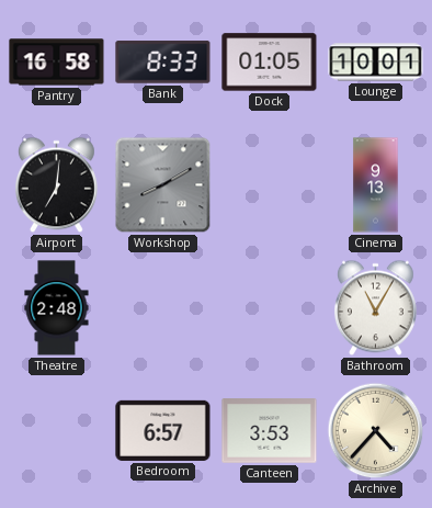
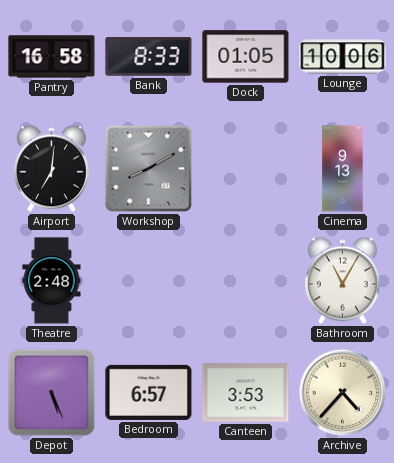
Lounge: 10:01 -> 10:06 (343, 57)
Depot: none -> 5:26 (52, 393)
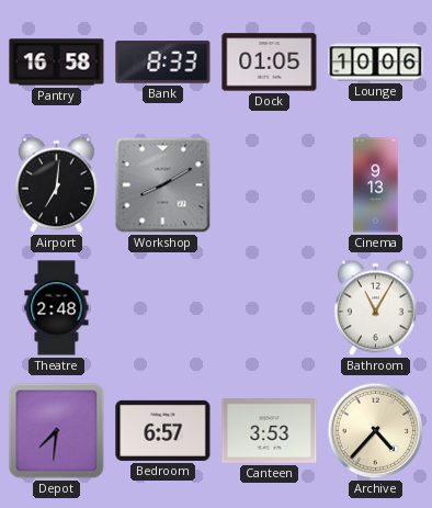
Depot: 5:26 -> 7:31 (57, 431)
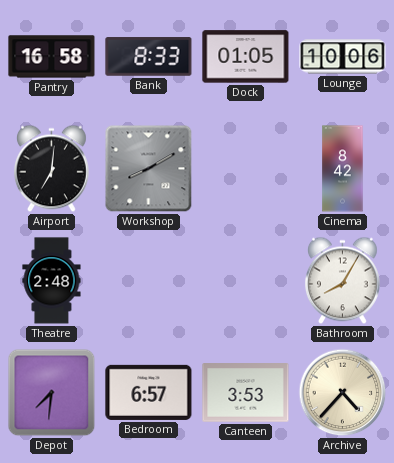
Cinema: 9:13 -> 8:42 (343, 169)
Bathroom: 11:05 -> 8:05 (342, 281)
